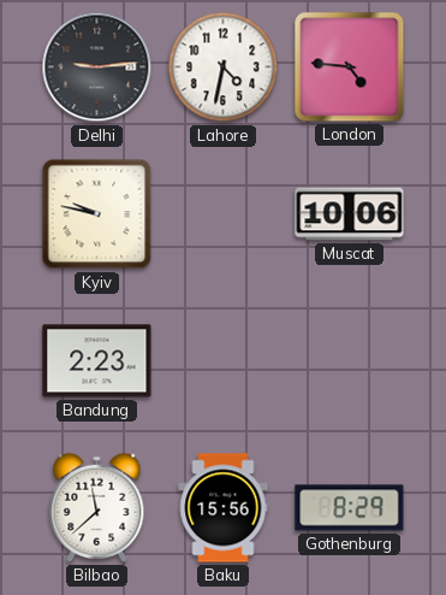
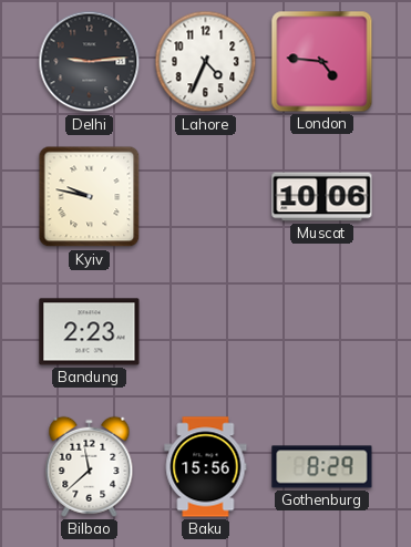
Lahore: 4:32 -> 4:34 (206, 62)
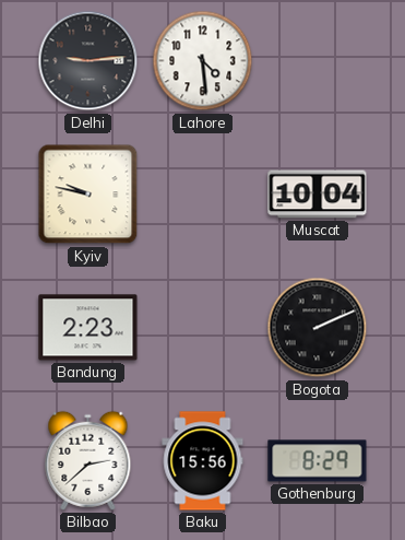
Lahore: 4:34 -> 4:29 (203, 61)
London: 4:46 -> none (322, 62)
Muscat: 10:06 -> 10:04 (318, 195)
Bogota: none -> 2:11 (318, 328)
Bilbao: 11:38 -> 2:38 (88, 460)
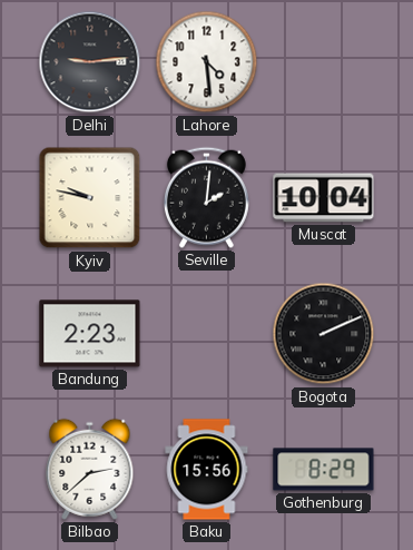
Seville: none -> 2:01 (206, 197)
